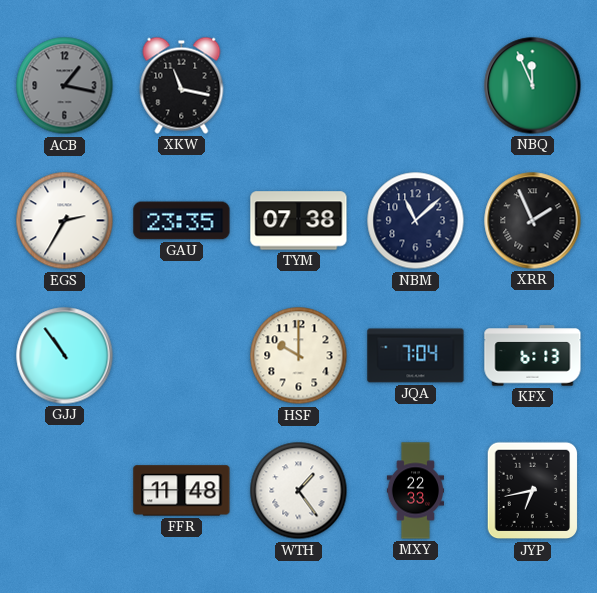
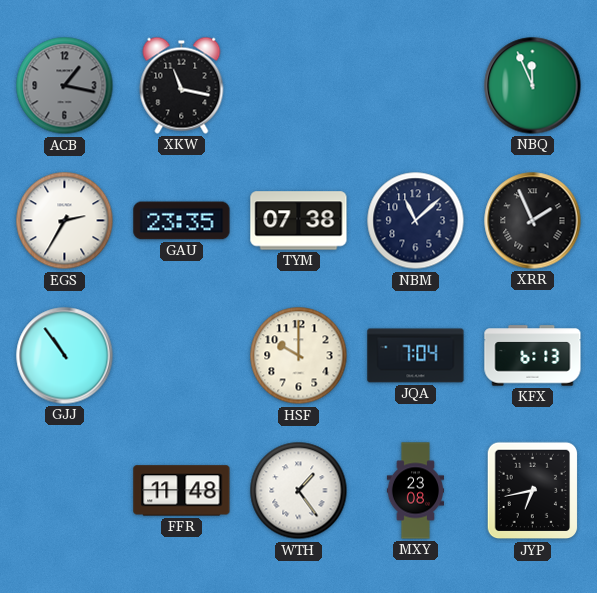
MXY: 22:33 -> 23:08 (415, 491)
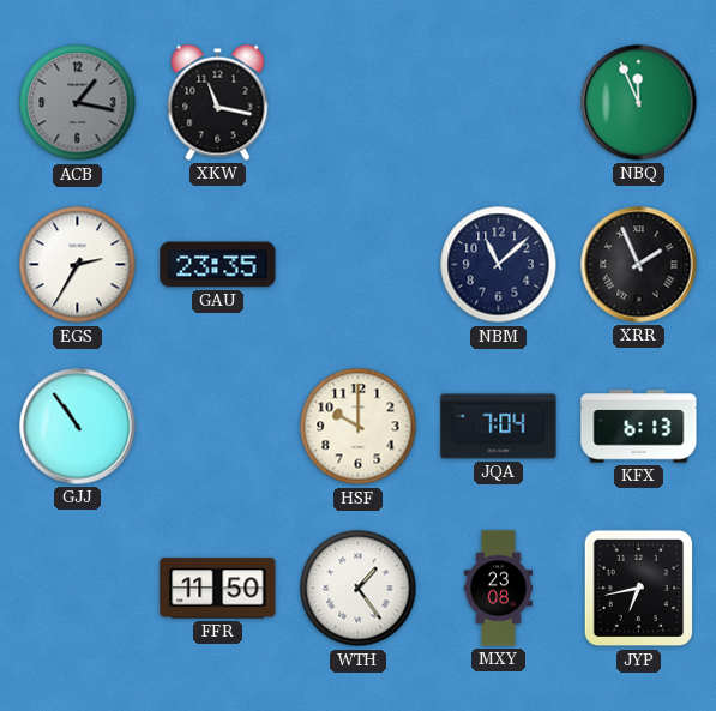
TYM: 07:38 -> none (299, 221)
FFR: 11:48 -> 11:50 (218, 589)
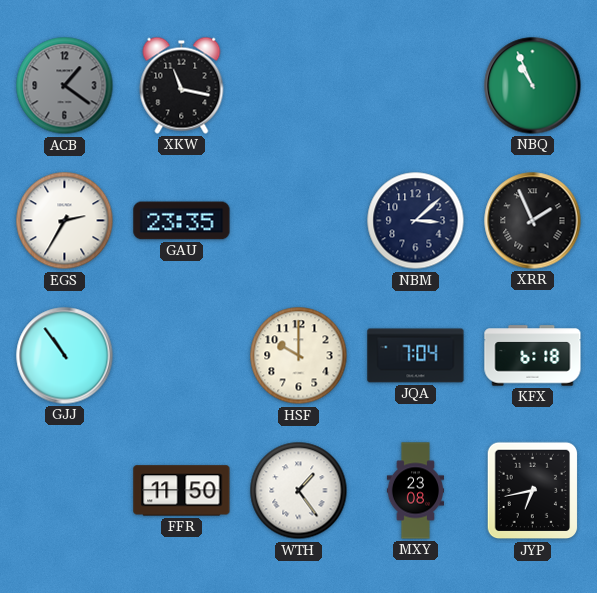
ACB: 1:17 -> 1:21 (65, 86)
NBQ: 11:56 -> 10:56 (533, 86)
NBM: 11:08 -> 3:08 (416, 221)
KFX: 6:13 -> 6:18 (533, 356)
